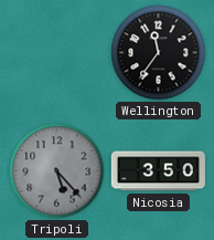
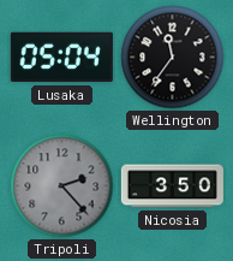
Lusaka: none -> 05:04 (61, 58)
Tripoli: 5:23 -> 2:23 (62, 186)
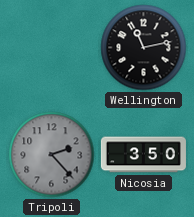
Lusaka: 05:04 -> none (61, 58)
Wellington: 11:36 -> 11:13 (144, 48)
